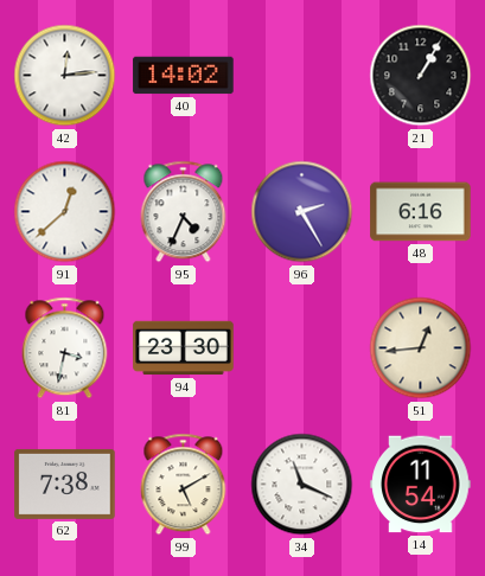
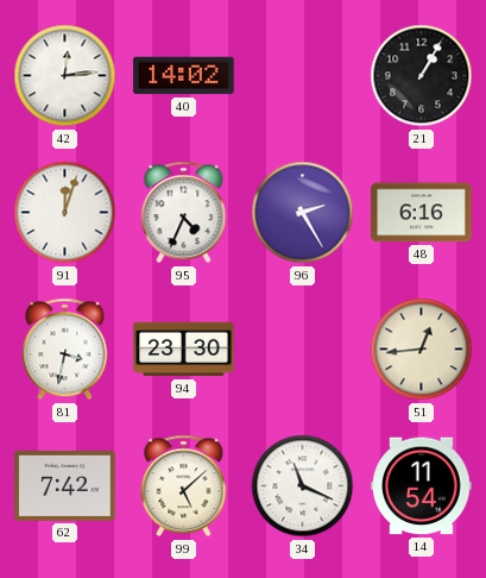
91: 12:38 -> 12:03 (65, 213)
62: 7:38 -> 7:42 (65, 485)
99: 5:10 -> 5:08 (184, 486)
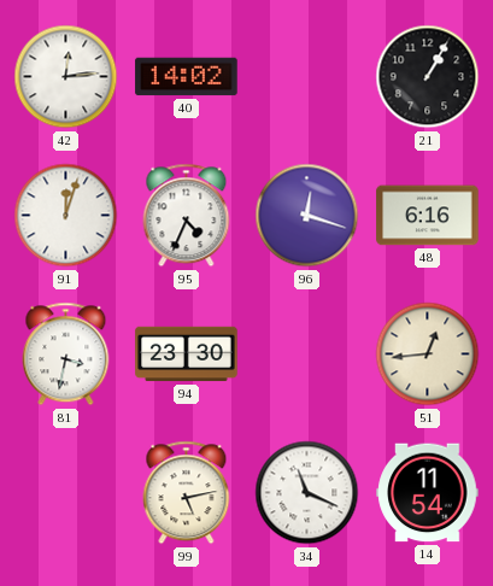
96: 2:25 -> 12:18 (307, 216)
62: 7:42 -> none (65, 485)
99: 5:08 -> 5:13 (187, 493)
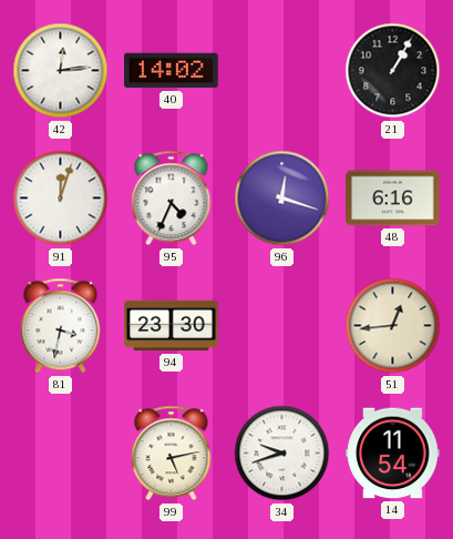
34: 11:19 -> 9:42 (282, 454)
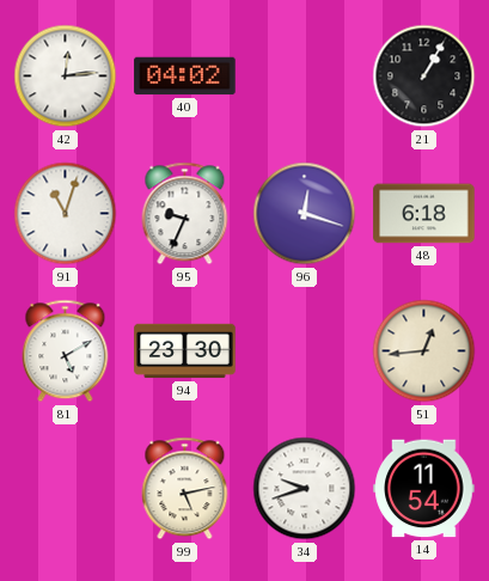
40: 14:02 -> 04:02 (185, 77)
91: 12:03 -> 11:03 (66, 214)
95: 4:34 -> 9:34 (185, 214)
48: 6:16 -> 6:18 (424, 214)
81: 3:32 -> 5:10 (66, 351)
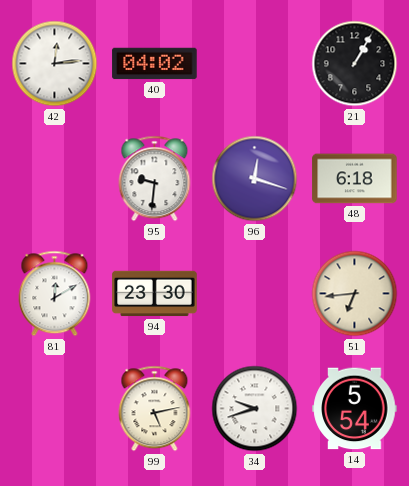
91: 11:03 -> none (66, 214)
95: 9:34 -> 9:31 (155, 179)
81: 5:10 -> 12:10 (55, 294)
51: 12:44 -> 6:44 (355, 294)
14: 11:54 -> 5:54 (355, 409)
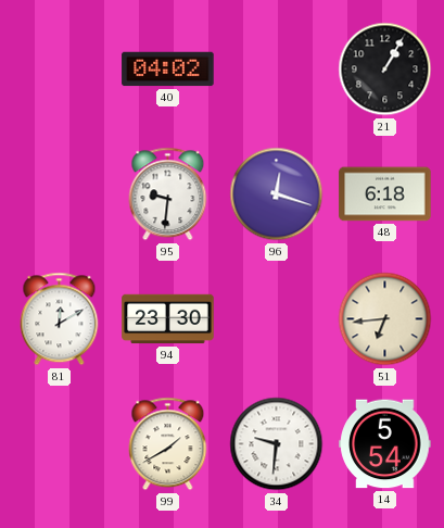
42: 12:14 -> none (55, 64)
99: 5:13 -> 1:40 (168, 444)
34: 9:42 -> 9:31 (277, 444)
